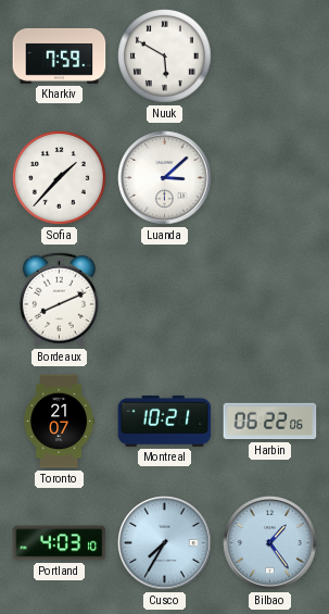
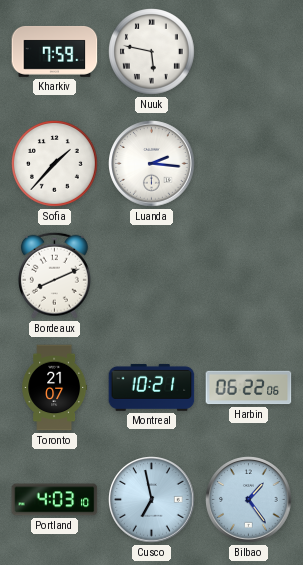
Nuuk: 5:50 -> 5:47 (152, 52)
Luanda: 3:08 -> 2:16 (152, 164)
Cusco: 7:35 -> 6:58 (152, 500)
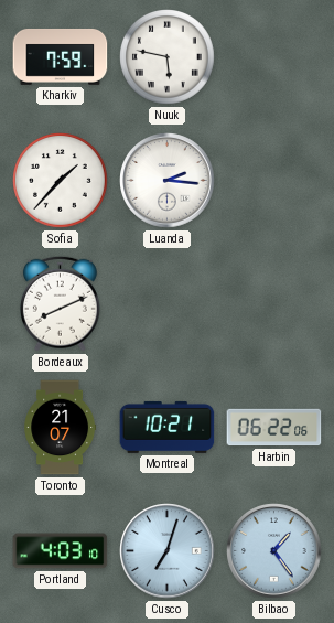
Cusco: 6:58 -> 7:03 (168, 551)
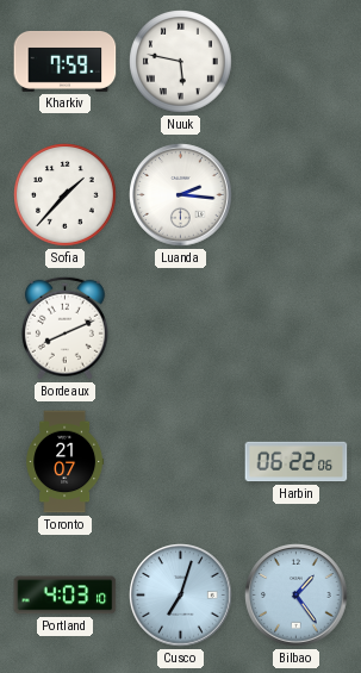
Montreal: 10:21 -> none (168, 427)
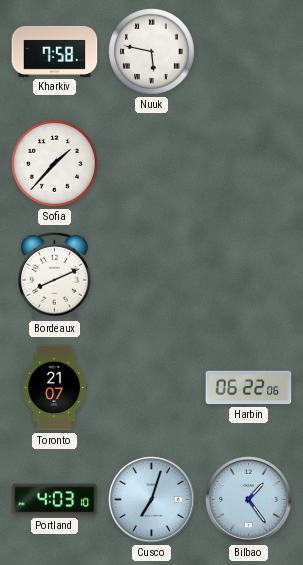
Kharkiv: 7:59 -> 7:58 (55, 51)
Luanda: 2:16 -> none (181, 195)
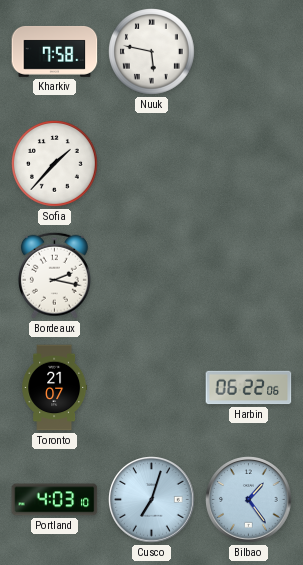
Bordeaux: 8:11 -> 2:17 (54, 275)
